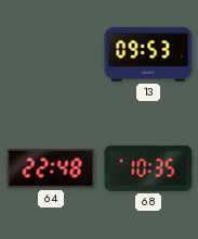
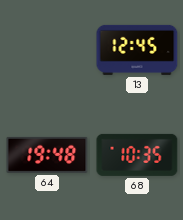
13: 09:53 -> 12:45 (137, 50)
64: 22:48 -> 19:48 (47, 155)
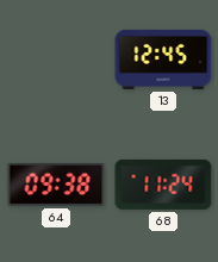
64: 19:48 -> 09:38 (56, 185)
68: 10:35 -> 11:24 (163, 185)
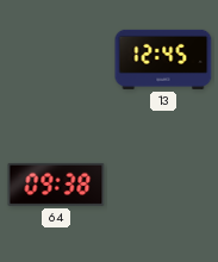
68: 11:24 -> none (163, 185)
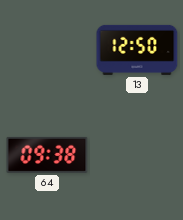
13: 12:45 -> 12:50 (137, 50)
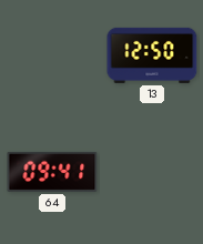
64: 09:38 -> 09:41 (52, 172)
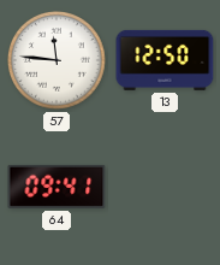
57: none -> 11:46 (58, 61)
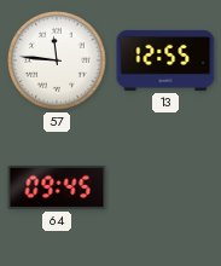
13: 12:50 -> 12:55 (165, 60)
64: 09:41 -> 09:45 (57, 187)
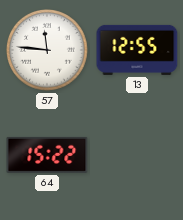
64: 09:45 -> 15:22 (47, 155)
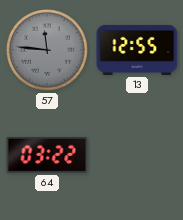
57 dial: white -> grey (48, 51)
64: 15:22 -> 03:22 (47, 155)
